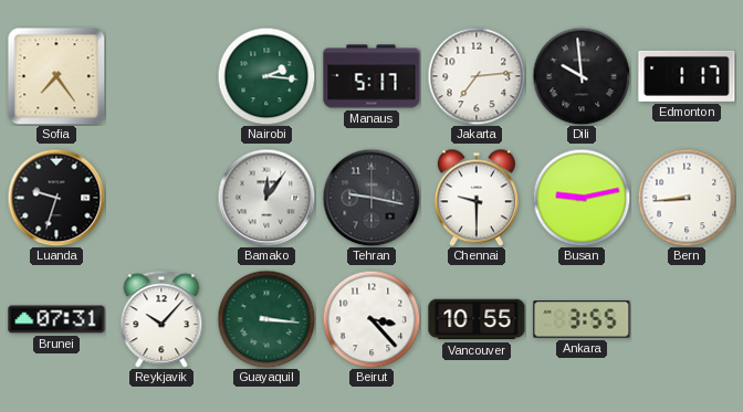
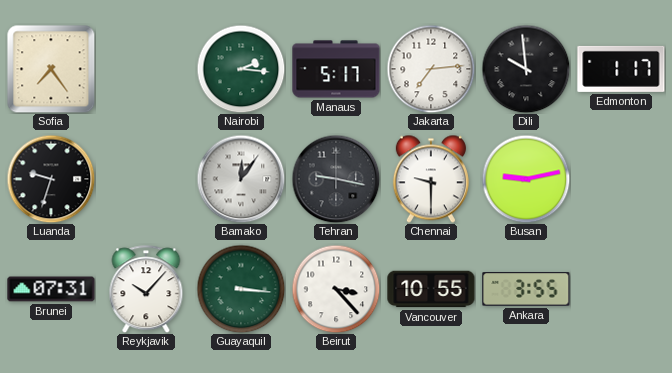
Bern: 8:44 -> none (687, 198)
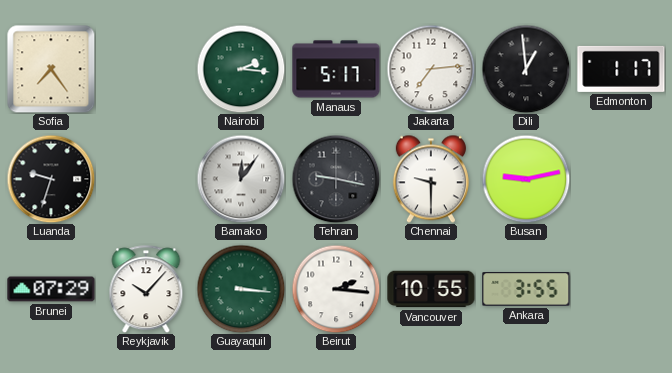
Dili: 9:59 -> 12:59 (526, 69)
Brunei: 07:31 -> 07:29 (51, 289)
Beirut: 3:23 -> 2:16 (336, 289)
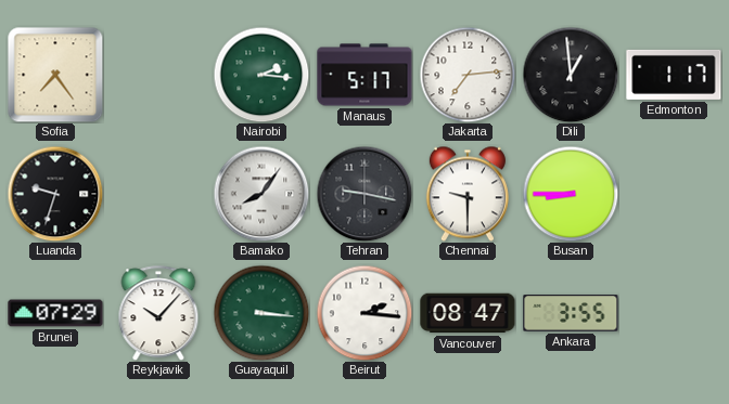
Bamako: 12:06 -> 8:06 (261, 194)
Busan: 9:13 -> 8:45 (571, 194)
Vancouver: 10:55 -> 08:47 (468, 313)
